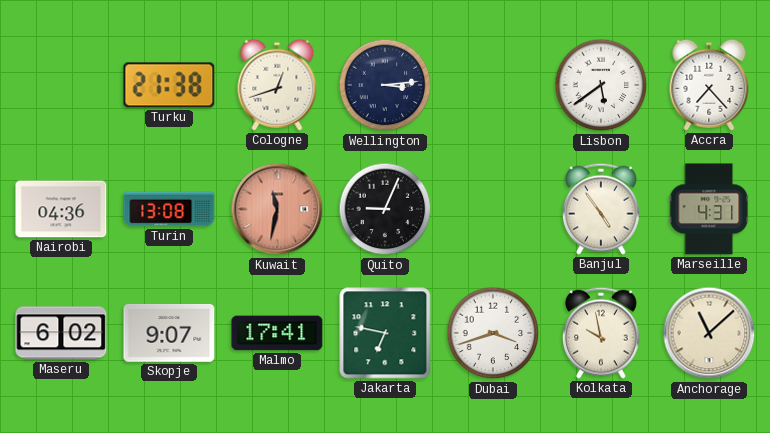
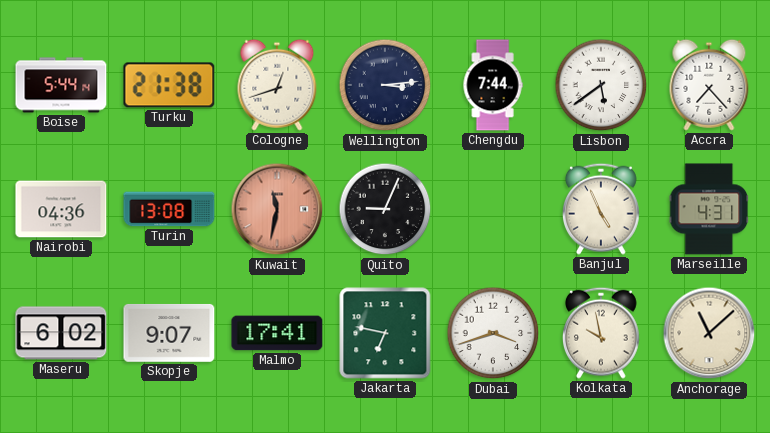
Boise: none -> 5:44 (61, 85)
Chengdu: none -> 7:44 (493, 85)
Banjul: 4:54 -> 4:56 (602, 209)
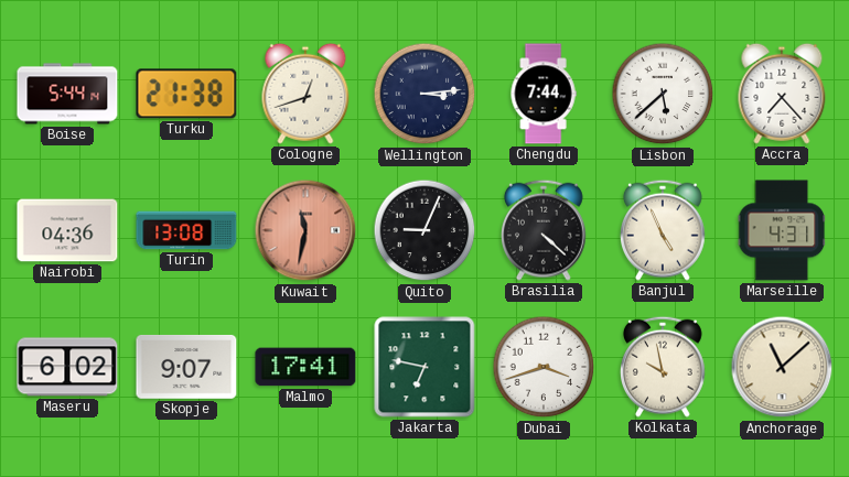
Lisbon: 5:39 -> 5:38 (663, 94)
Brasilia: none -> 4:22 (545, 230)
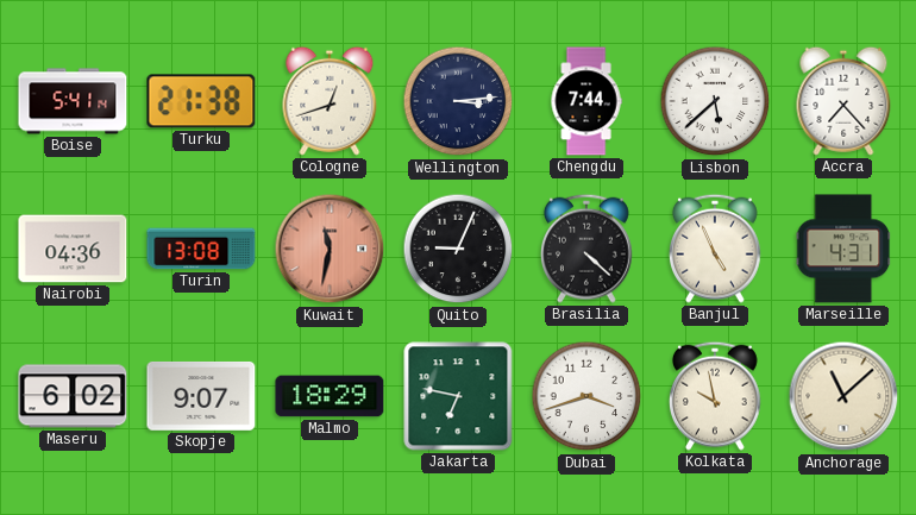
Boise: 5:44 -> 5:41 (73, 101)
Malmo: 17:41 -> 18:29 (330, 396)
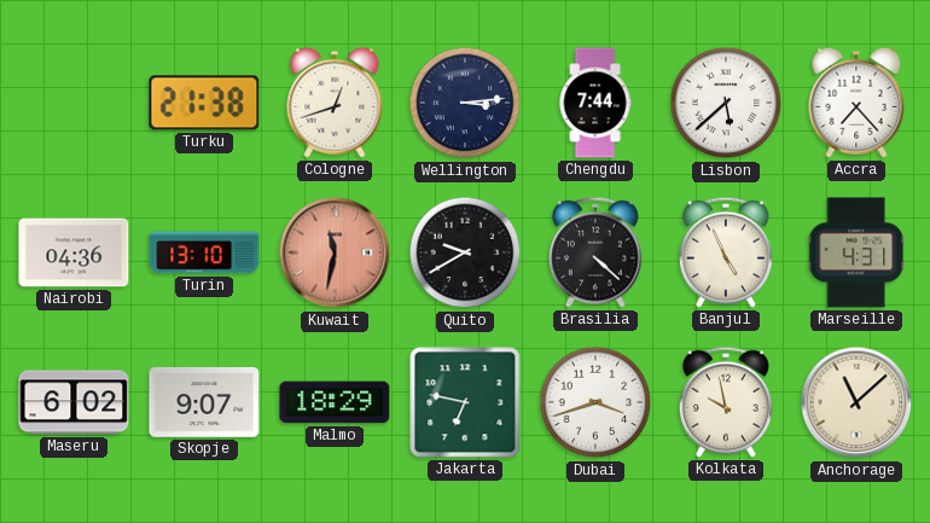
Boise: 5:41 -> none (73, 101)
Turin: 13:08 -> 13:10 (204, 252)
Quito: 9:04 -> 9:40 (465, 252)
